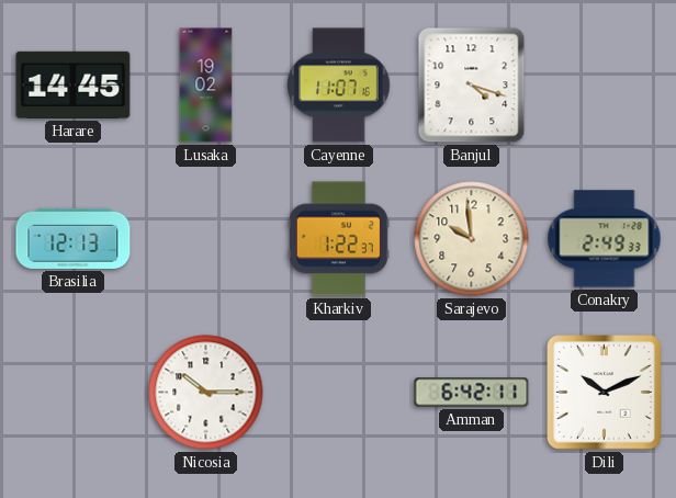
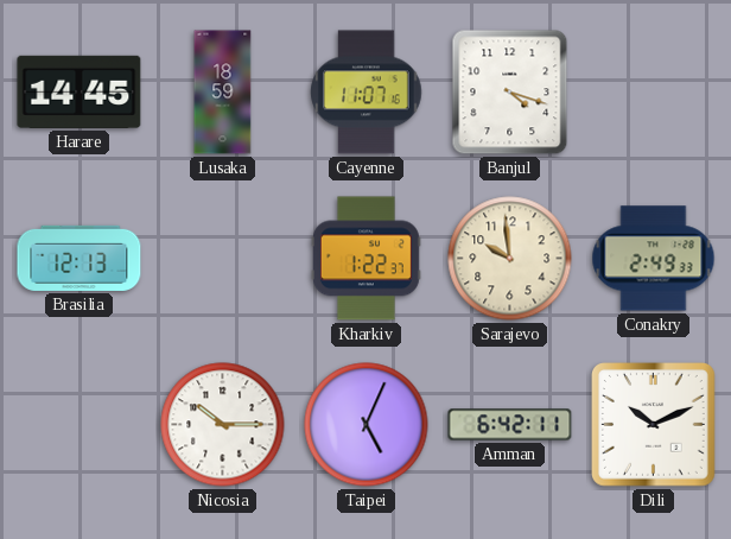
Lusaka: 19:02 -> 18:59 (223, 93)
Taipei: none -> 5:04 (367, 425)
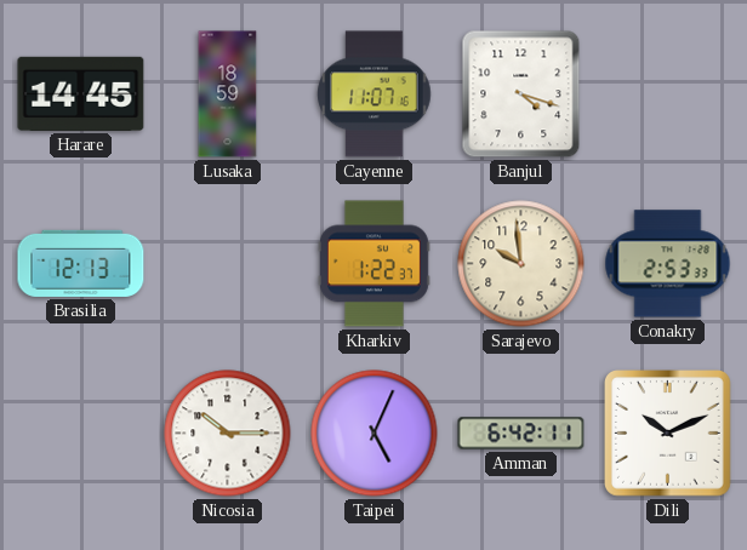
Conakry: 2:49 -> 2:53 (668, 264)
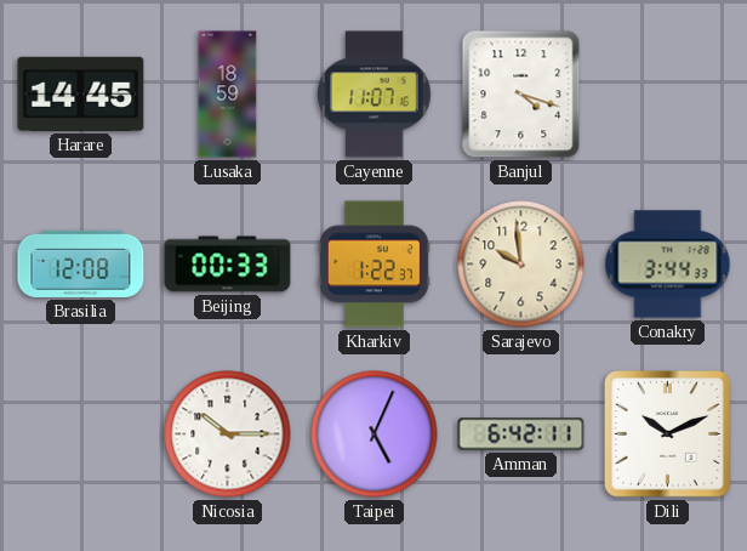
Brasilia: 12:13 -> 12:08 (81, 263)
Beijing: none -> 00:33 (228, 265)
Conakry: 2:53 -> 3:44 (668, 265)
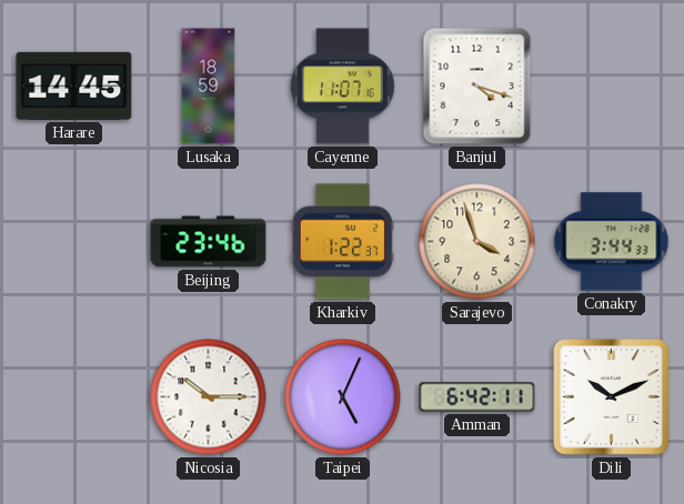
Brasilia: 12:08 -> none (81, 263)
Beijing: 00:33 -> 23:46 (209, 242)
Sarajevo: 9:59 -> 3:57 (477, 242)
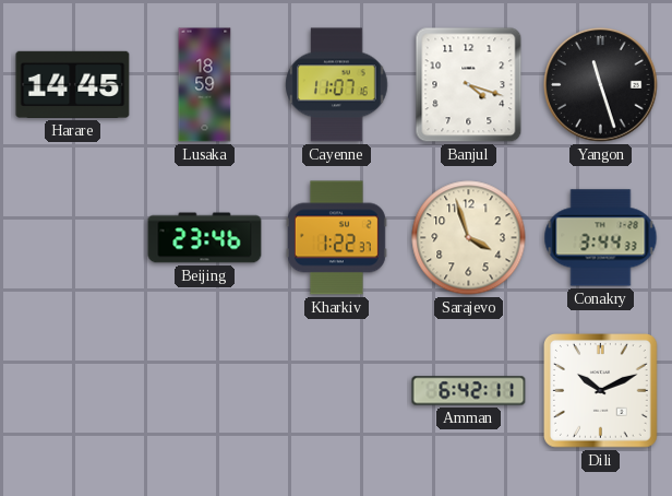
Yangon: none -> 11:27 (601, 85)
Nicosia: 10:15 -> none (209, 397)
Taipei: 5:04 -> none (343, 397)
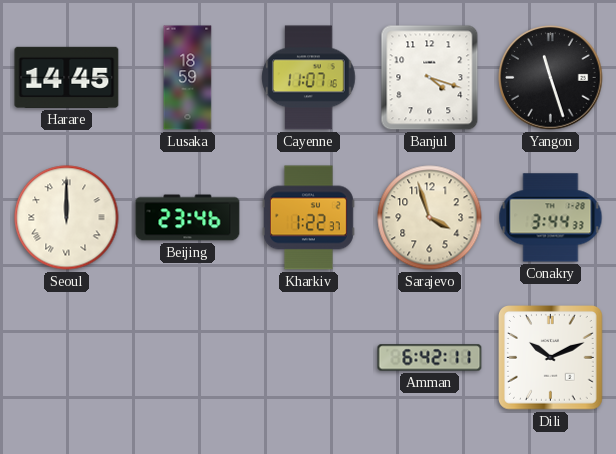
Seoul: none -> 12:00 (67, 218)
